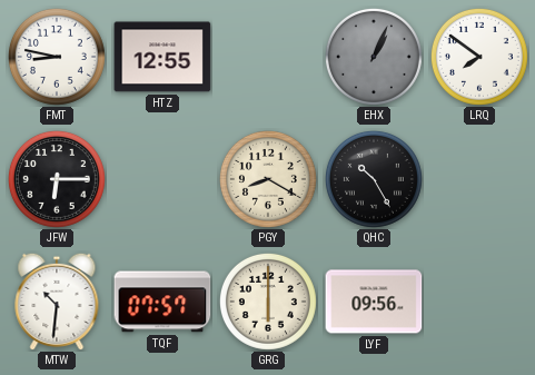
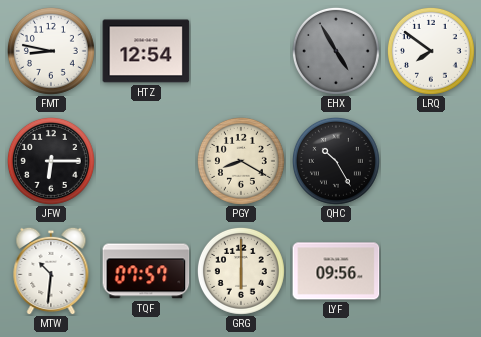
HTZ: 12:55 -> 12:54 (146, 51)
EHX: 1:04 -> 4:55 (336, 51)
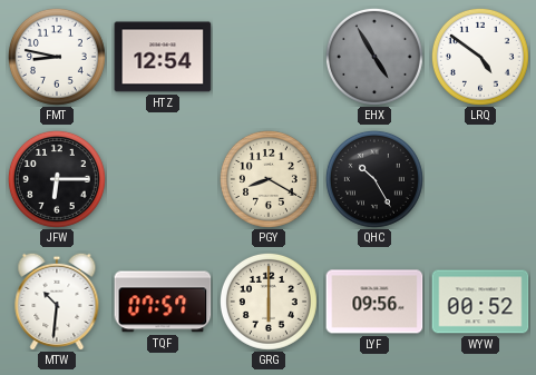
LRQ: 7:51 -> 4:51 (480, 57)
WYW: none -> 00:52 (480, 302)
